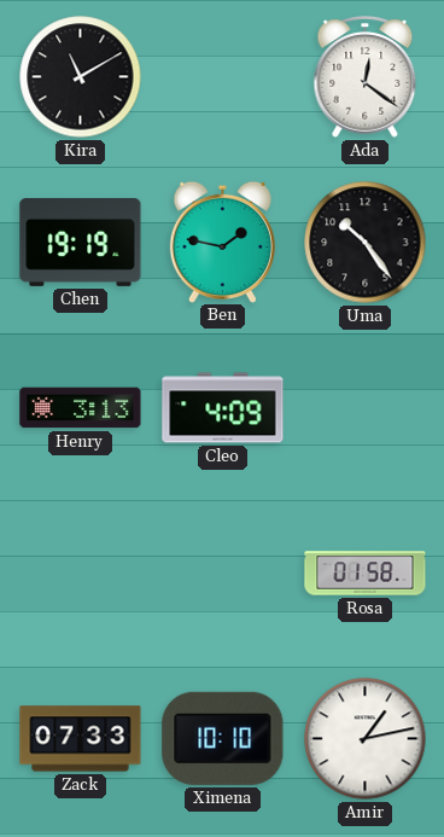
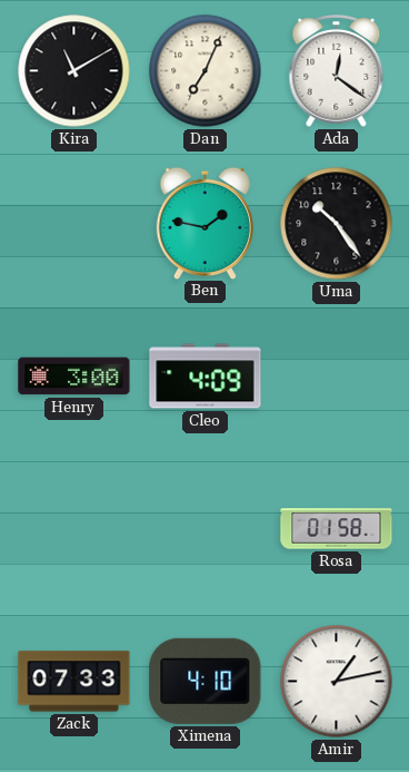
Dan: none -> 7:04 (206, 71)
Chen: 19:19 -> none (81, 242)
Henry: 3:13 -> 3:00 (74, 377)
Ximena: 10:10 -> 4:10 (206, 681)
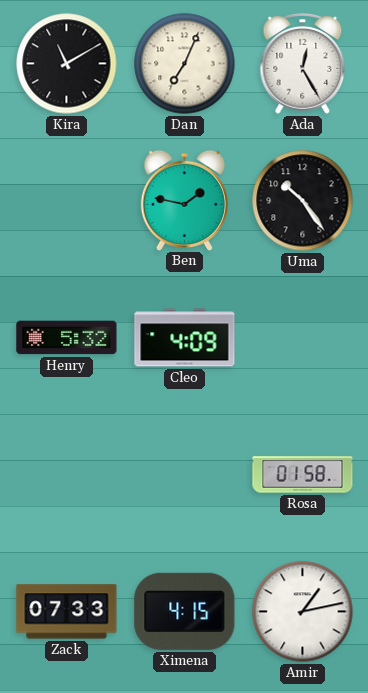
Ada: 12:21 -> 12:25 (303, 64)
Henry: 3:00 -> 5:32 (67, 338)
Ximena: 4:10 -> 4:15 (185, 611)
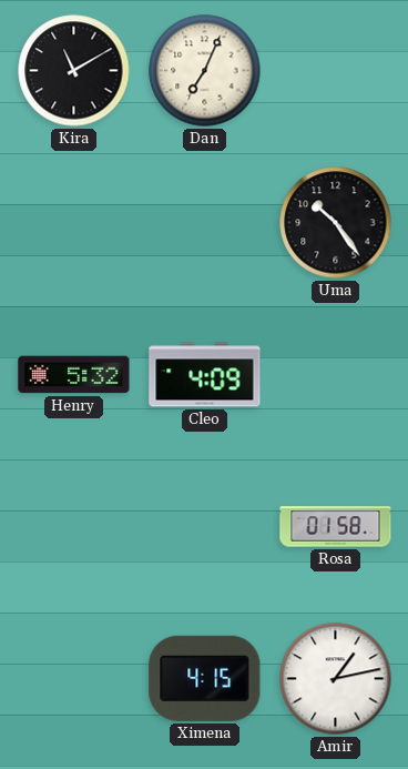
Ada: 12:25 -> none (303, 64)
Ben: 1:47 -> none (184, 200)
Zack: 07:33 -> none (67, 612)
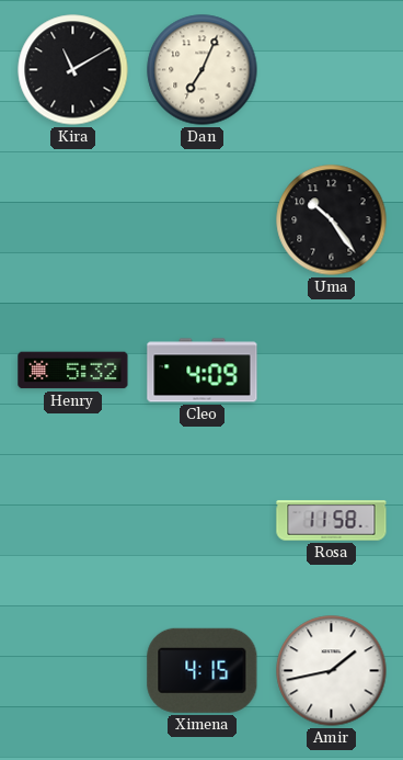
Rosa: 01:58 -> 11:58 (332, 521)
Amir: 1:13 -> 1:43 (332, 671)
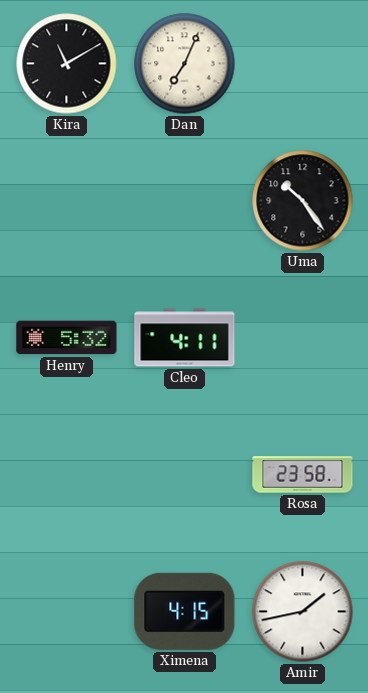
Cleo: 4:09 -> 4:11 (185, 338)
Rosa: 11:58 -> 23:58 (303, 475)
